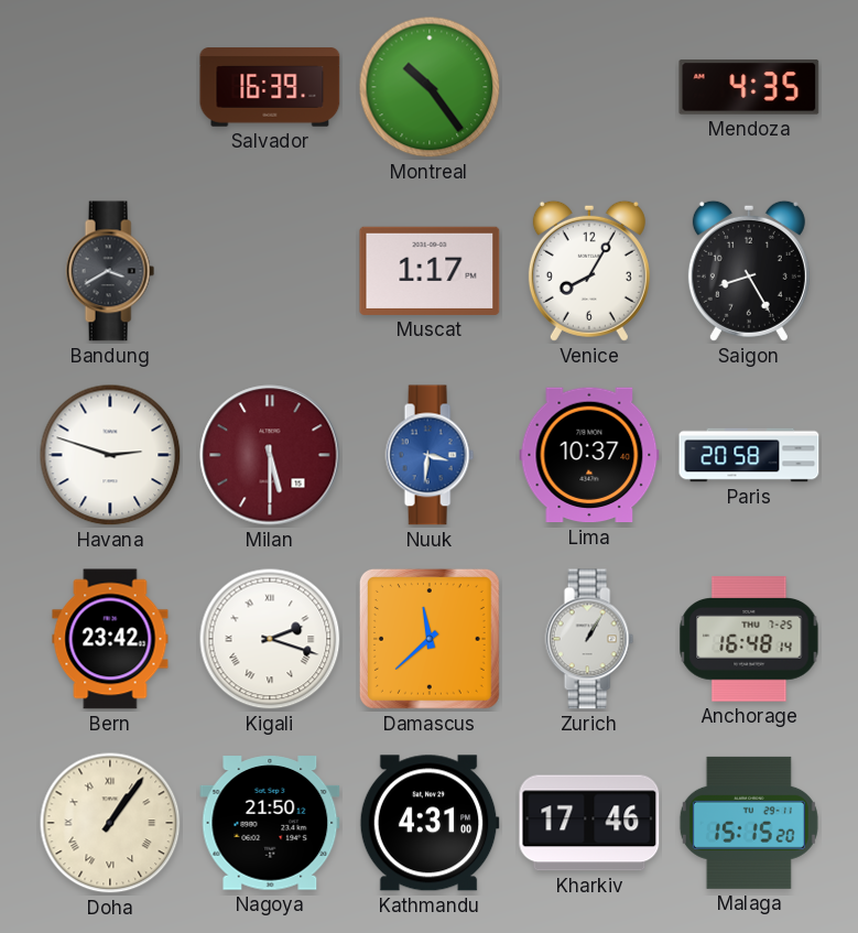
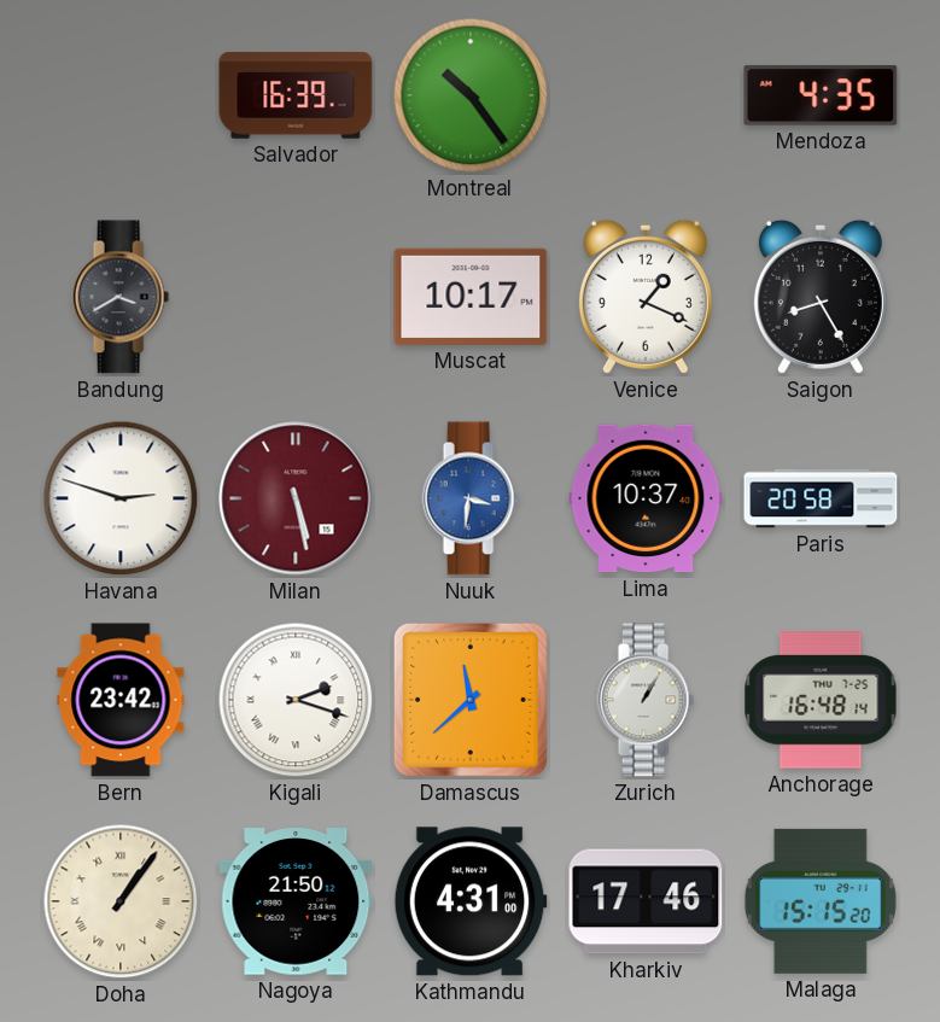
Muscat: 1:17 -> 10:17 (471, 297)
Venice: 8:05 -> 1:19 (646, 297)
Milan: 5:30 -> 5:28 (296, 498)
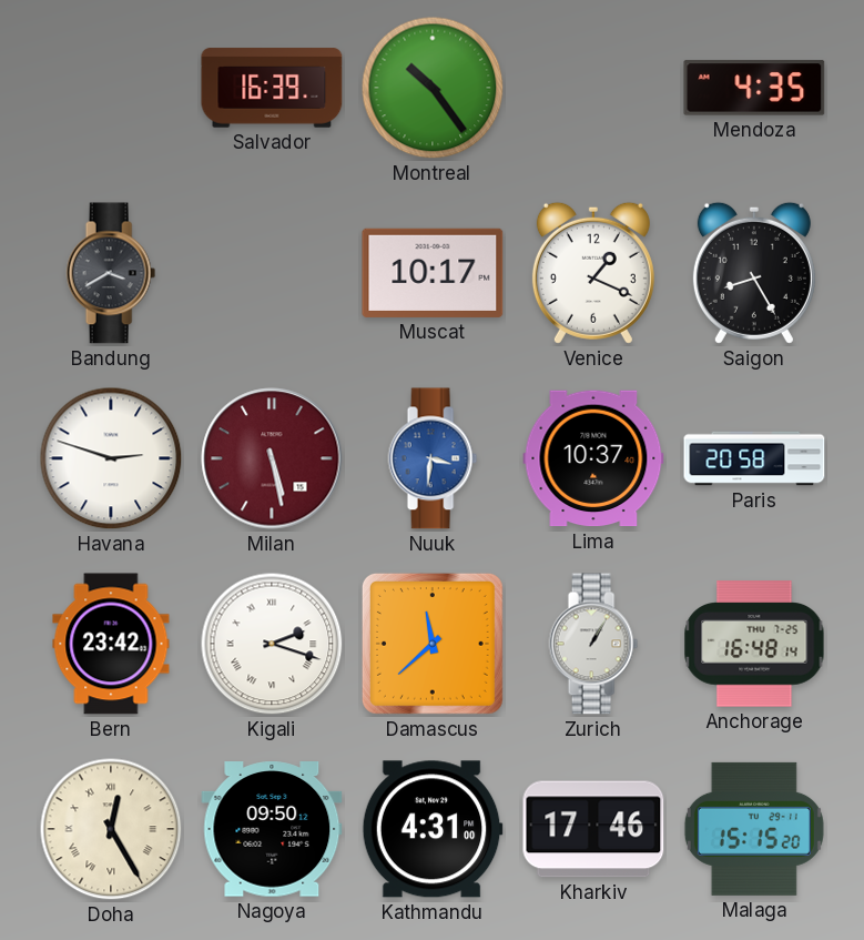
Doha: 1:06 -> 12:25 (111, 829)
Nagoya: 21:50 -> 09:50 (272, 829)
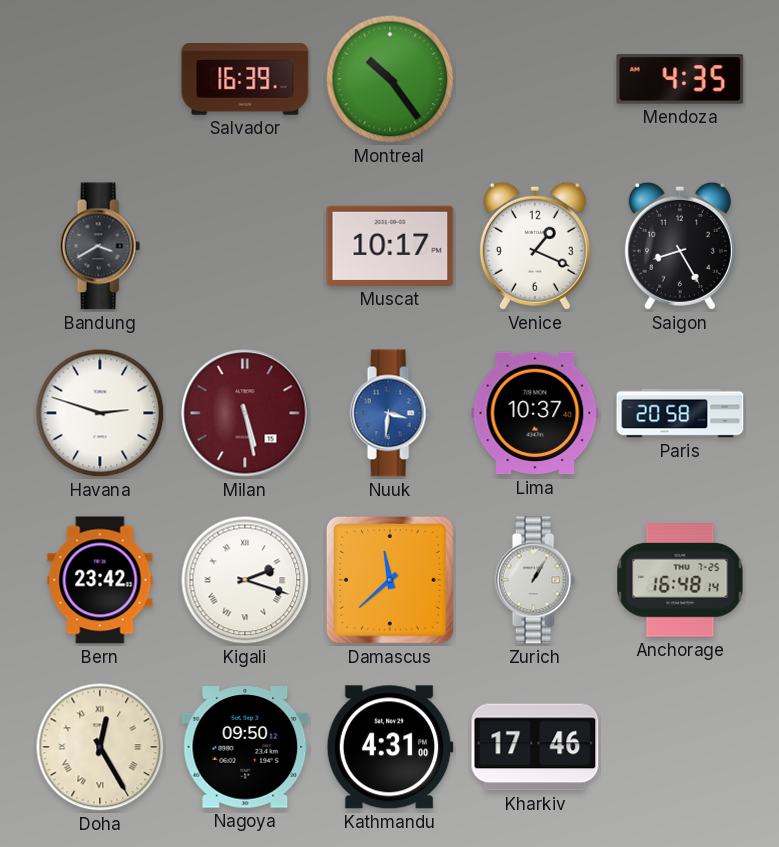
Malaga: 15:15 -> none (754, 829)
